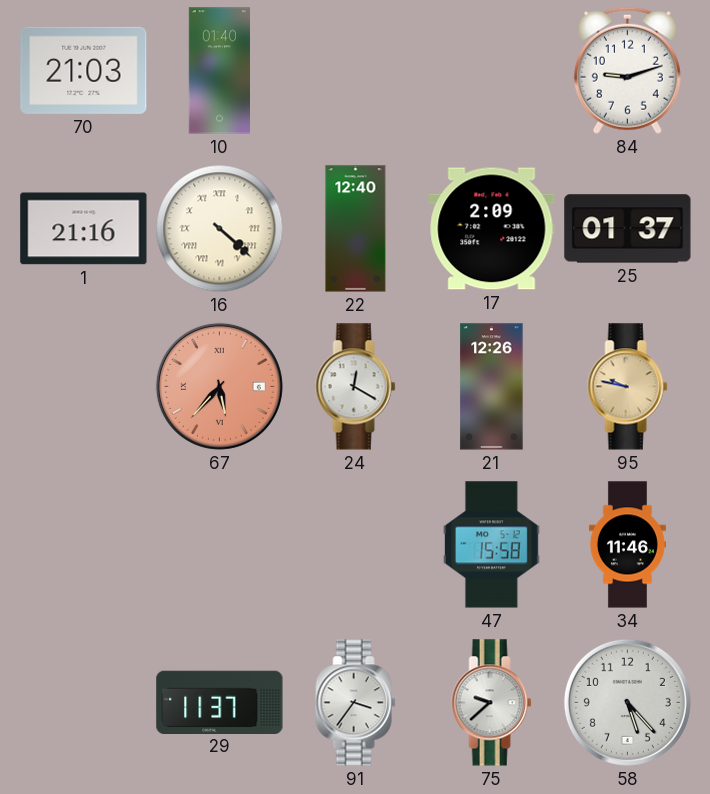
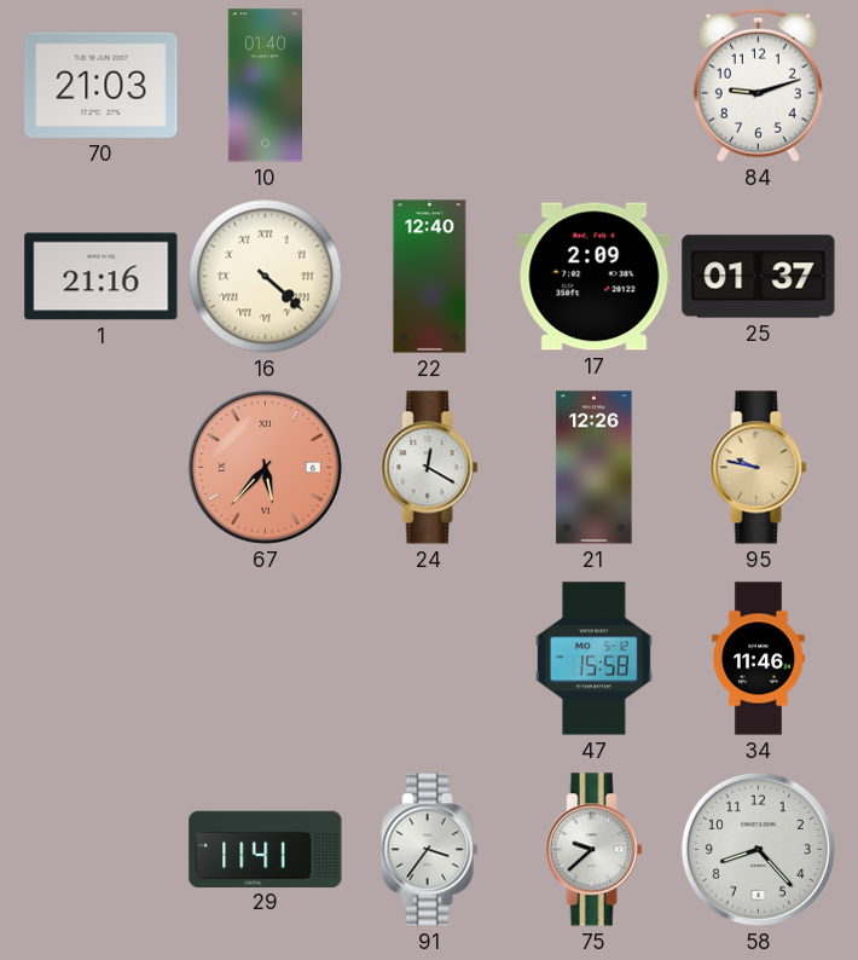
29: 11:37 -> 11:41 (266, 849)
58: 5:23 -> 8:23 (758, 849)
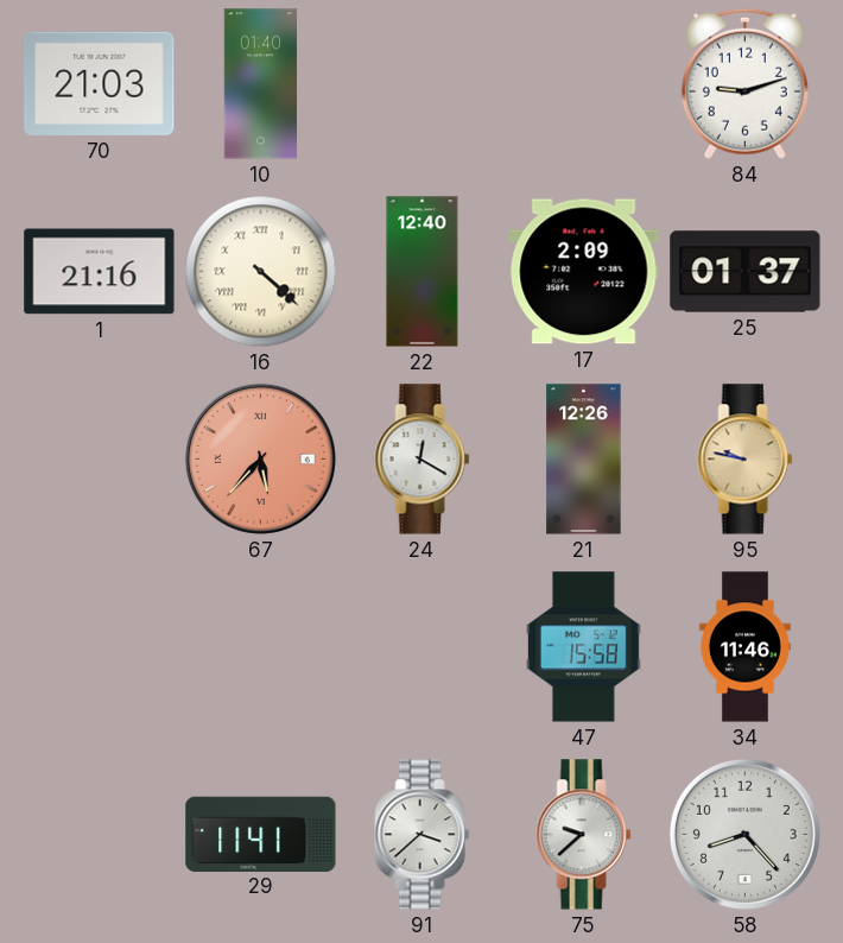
91: 3:36 -> 3:38 (423, 835)
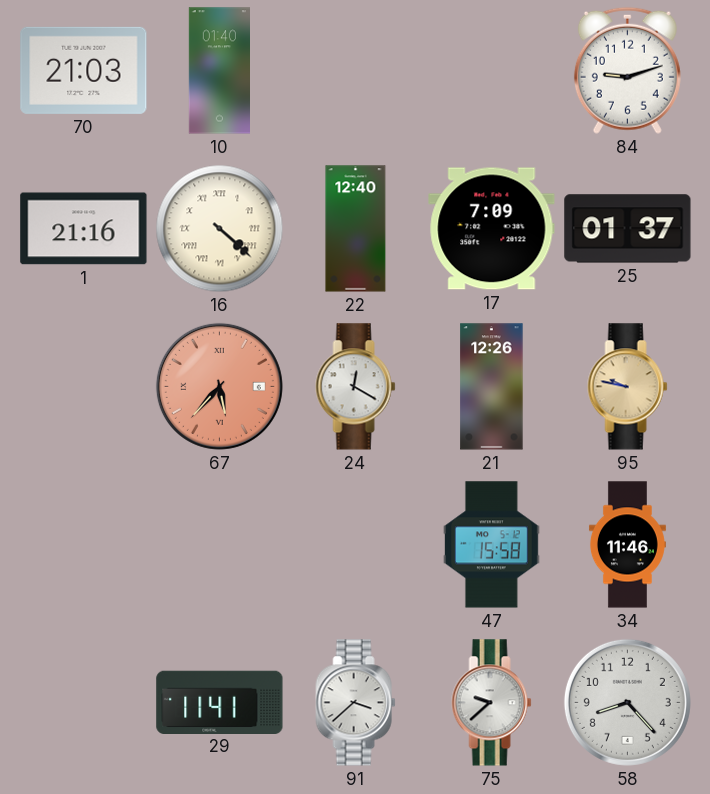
17: 2:09 -> 7:09 (492, 229)
